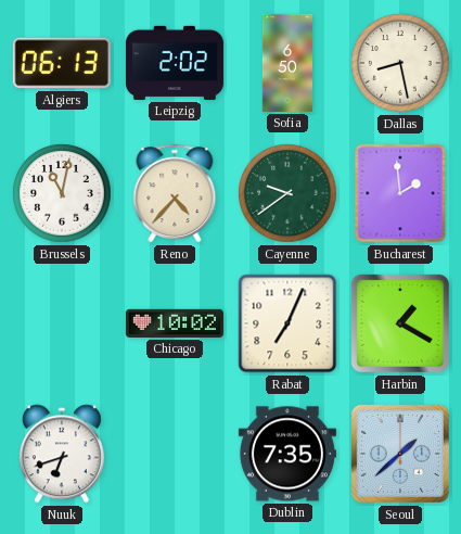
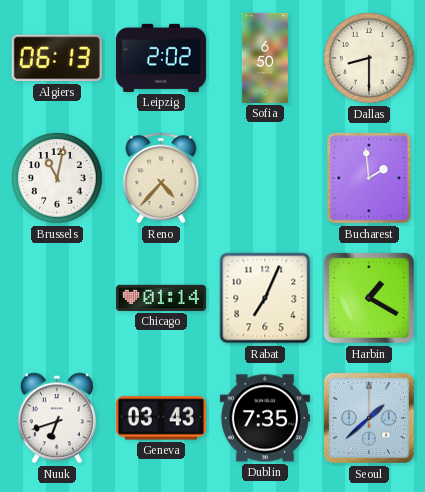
Dallas: 8:28 -> 8:30 (369, 58)
Cayenne: 9:39 -> none (287, 193)
Chicago: 10:02 -> 01:14 (161, 298)
Geneva: none -> 03:43 (161, 418)
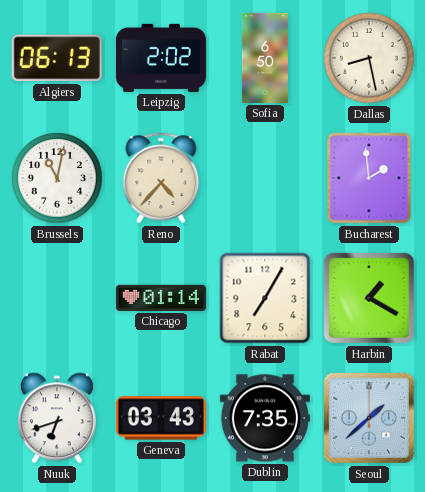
Dallas: 8:30 -> 8:28 (369, 58)
Rabat: 7:04 -> 7:05 (265, 298)
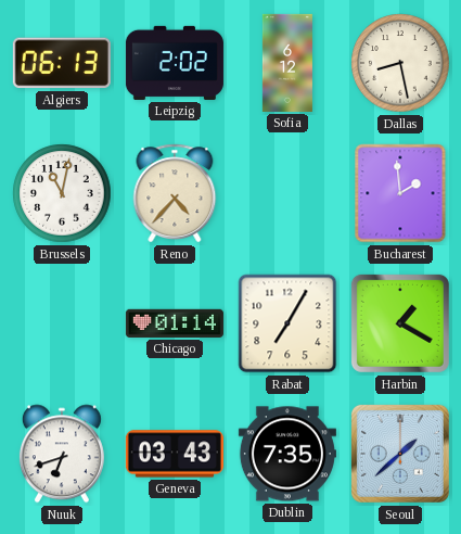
Sofia: 6:50 -> 6:12 (287, 63)
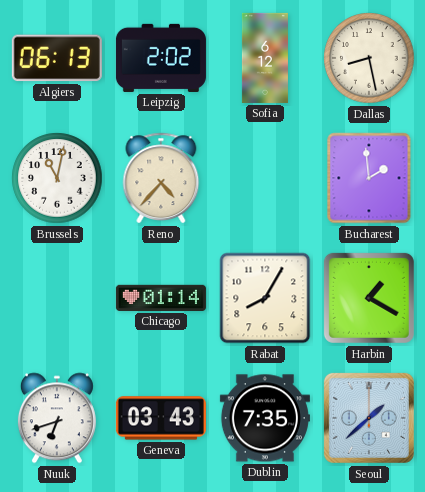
Rabat: 7:05 -> 8:05 (265, 298)
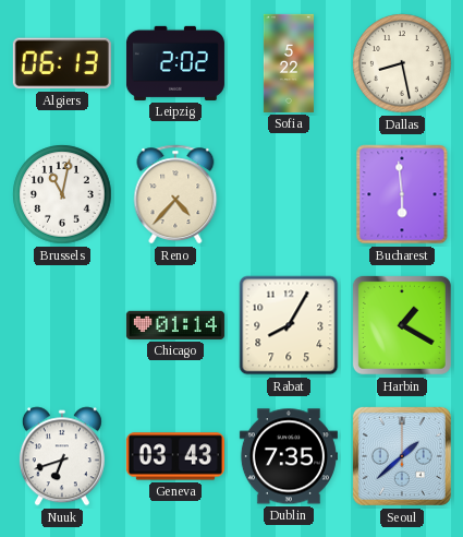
Sofia: 6:12 -> 5:22 (289, 63)
Bucharest: 1:59 -> 5:59 (402, 194)
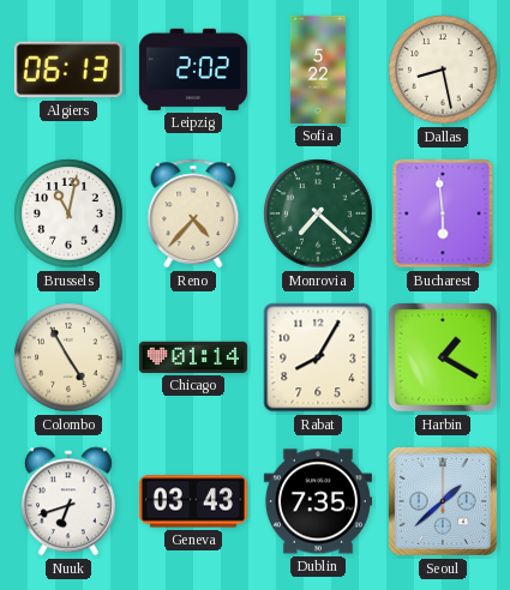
Monrovia: none -> 7:22 (318, 213)
Colombo: none -> 4:55 (68, 357)
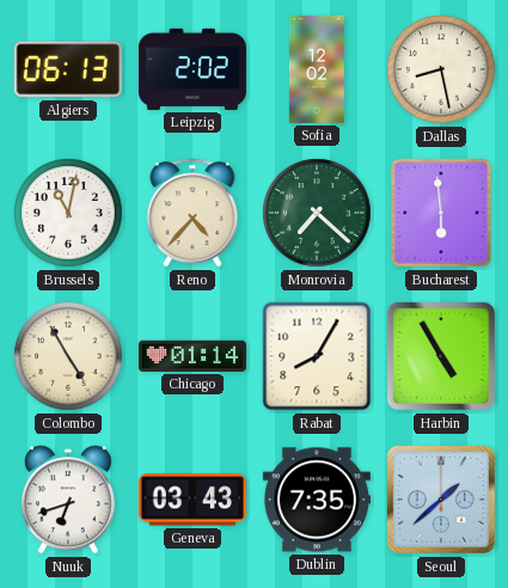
Sofia: 5:22 -> 12:02 (317, 69)
Harbin: 1:20 -> 4:55 (441, 356)
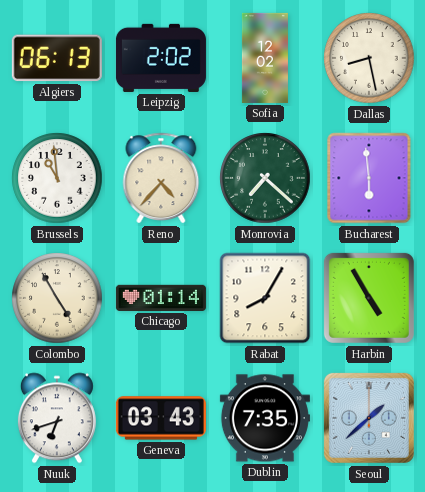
Brussels: 11:02 -> 10:59 (57, 178)
